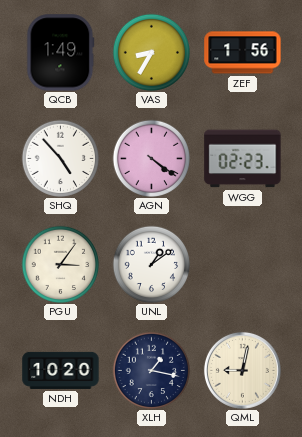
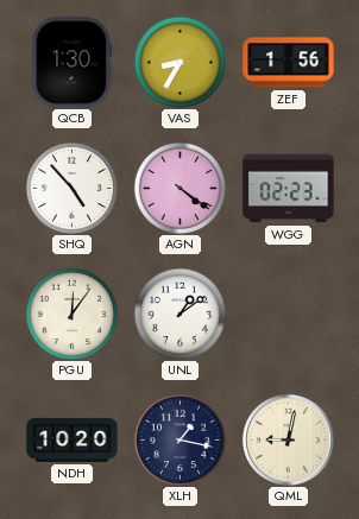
QCB: 1:49 -> 1:30 (73, 63)
PGU: 3:06 -> 12:06 (71, 314)
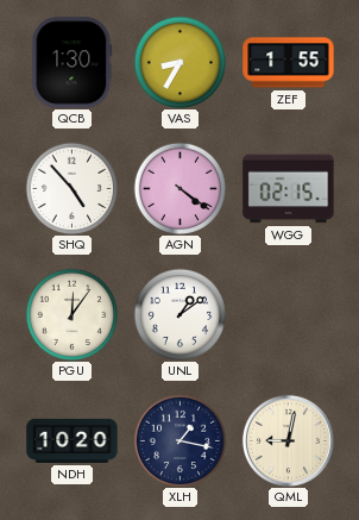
ZEF: 1:56 -> 1:55 (289, 63)
WGG: 02:23 -> 02:15 (289, 189)
